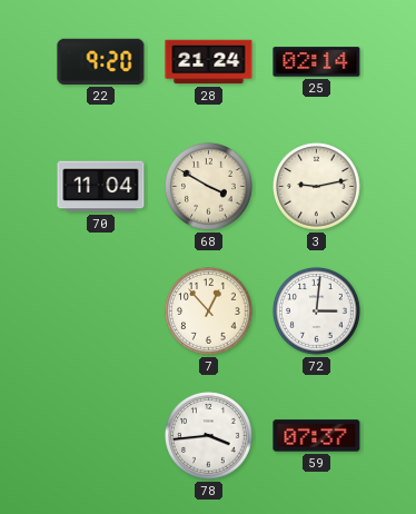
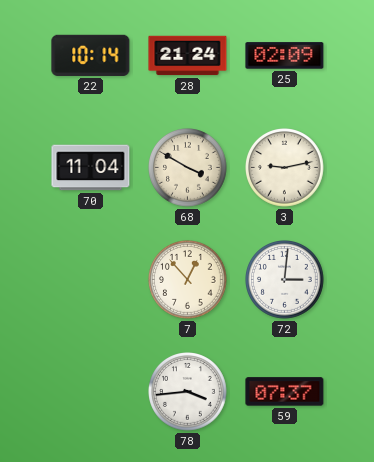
22: 9:20 -> 10:14 (91, 55)
25: 02:14 -> 02:09 (285, 56)
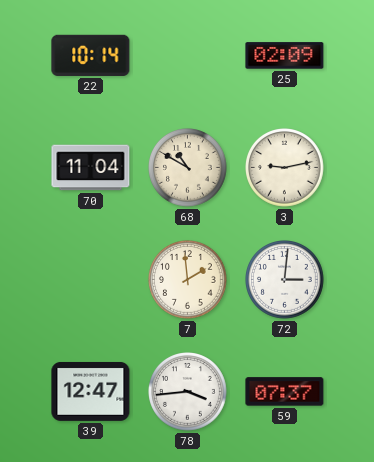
28: 21:24 -> none (188, 56)
68: 3:50 -> 10:50 (188, 168)
7: 12:53 -> 1:59 (188, 280)
39: none -> 12:47 (91, 391)
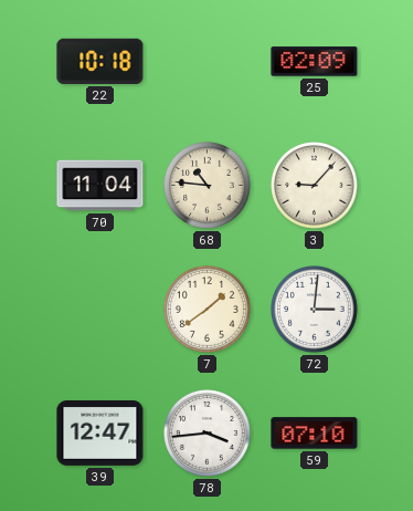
22: 10:14 -> 10:18 (100, 61)
68: 10:50 -> 10:46 (208, 186)
3: 9:13 -> 9:07 (315, 186)
7: 1:59 -> 1:39 (208, 310)
59: 07:37 -> 07:10 (315, 434)
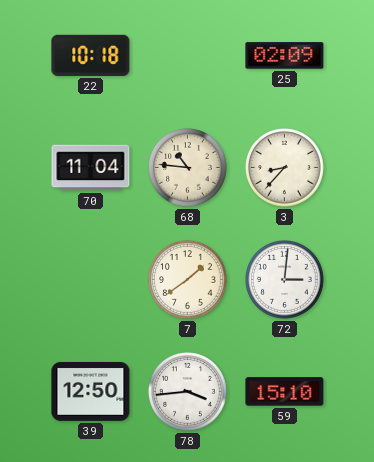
3: 9:07 -> 8:37 (285, 168)
39: 12:47 -> 12:50 (91, 391)
59: 07:10 -> 15:10 (285, 392)
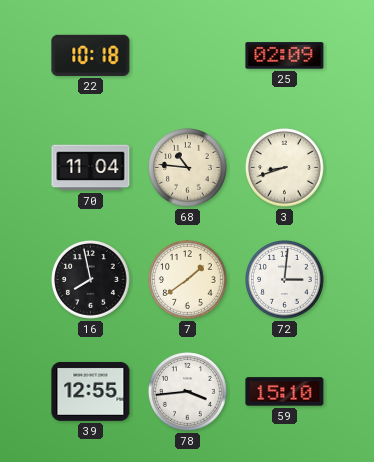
3: 8:37 -> 8:42 (285, 168)
16: none -> 7:58 (91, 280)
39: 12:50 -> 12:55 (91, 391)
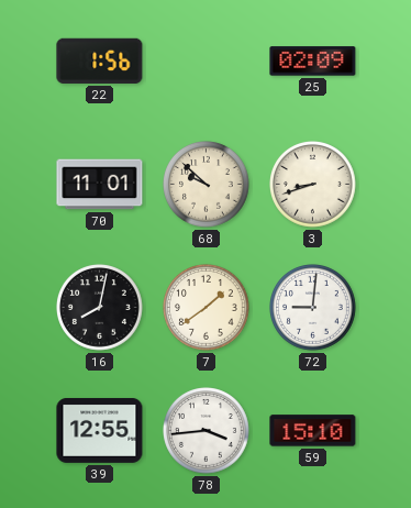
22: 10:18 -> 1:56 (100, 60)
70: 11:04 -> 11:01 (100, 185)
68: 10:46 -> 9:52 (207, 185)
16: 7:58 -> 8:02 (100, 308)
72: 3:01 -> 9:01 (313, 308)
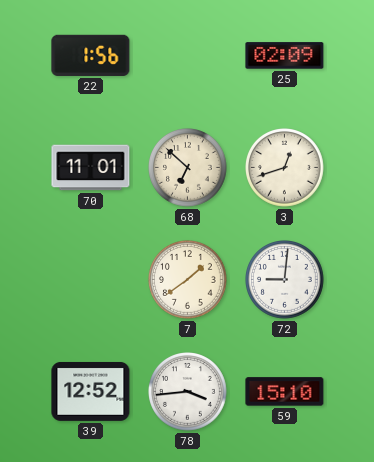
68: 9:52 -> 6:52 (188, 168)
3: 8:42 -> 12:42 (285, 168)
16: 8:02 -> none (100, 308)
39: 12:55 -> 12:52 (91, 391)
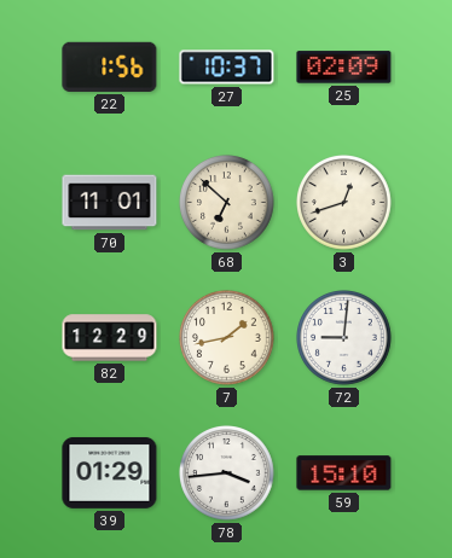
27: none -> 10:37 (227, 68)
82: none -> 12:29 (110, 338)
7: 1:39 -> 1:43 (227, 338)
39: 12:52 -> 01:29 (110, 472)
